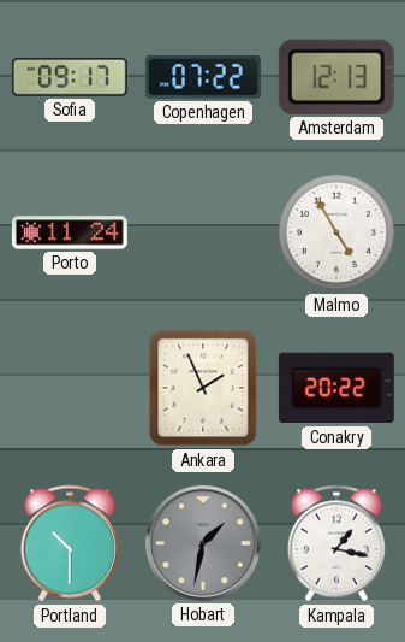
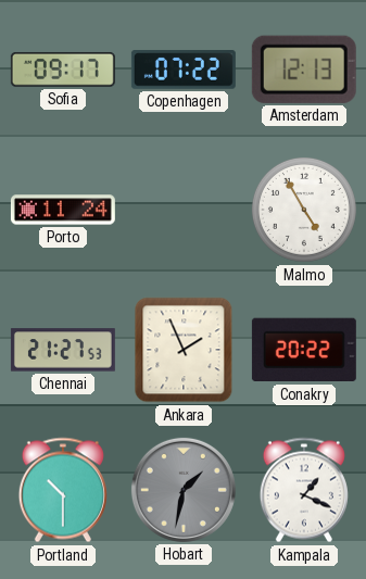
Chennai: none -> 21:27 (63, 350)
Kampala: 1:17 -> 1:19 (304, 490)
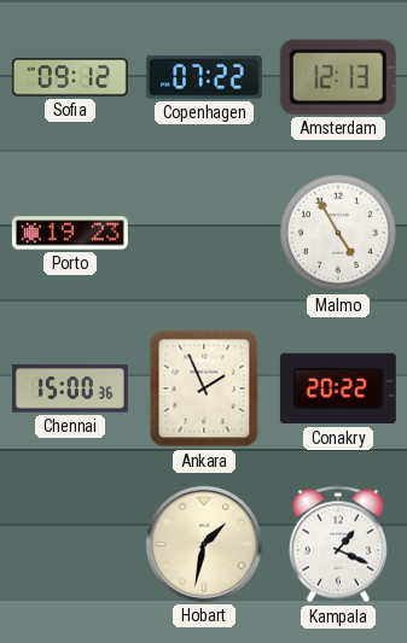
Sofia: 09:17 -> 09:12 (70, 77)
Porto: 11:24 -> 19:23 (70, 233)
Chennai: 21:27 -> 15:00 (70, 388)
Portland: 10:30 -> none (63, 490)
Hobart dial: grey -> cream (204, 544)
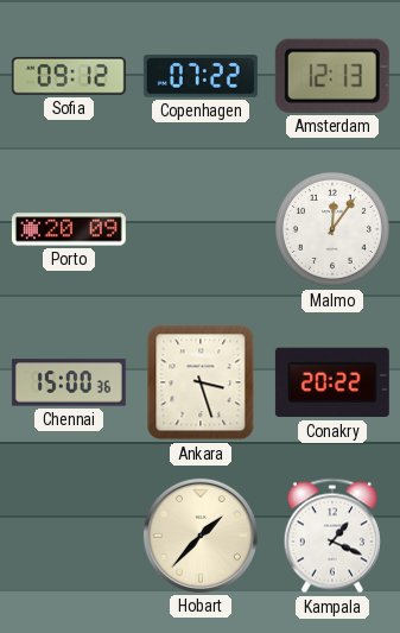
Porto: 19:23 -> 20:09 (69, 229)
Malmo: 4:55 -> 12:06 (332, 229)
Ankara: 1:56 -> 3:27 (201, 382)
Hobart: 1:32 -> 1:37 (201, 536)
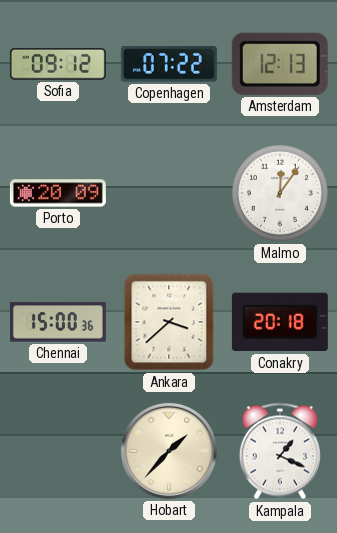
Ankara: 3:27 -> 3:38 (169, 322)
Conakry: 20:22 -> 20:18 (280, 322)
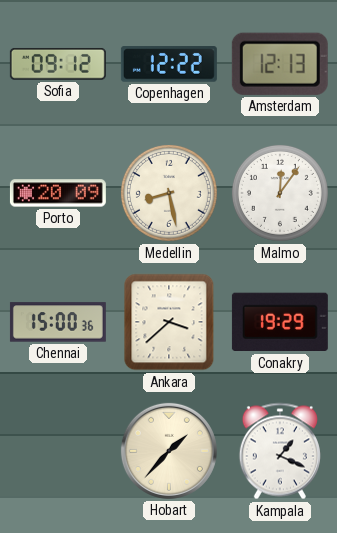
Copenhagen: 07:22 -> 12:22 (169, 64)
Medellin: none -> 8:28 (169, 193)
Conakry: 20:18 -> 19:29 (280, 322)
